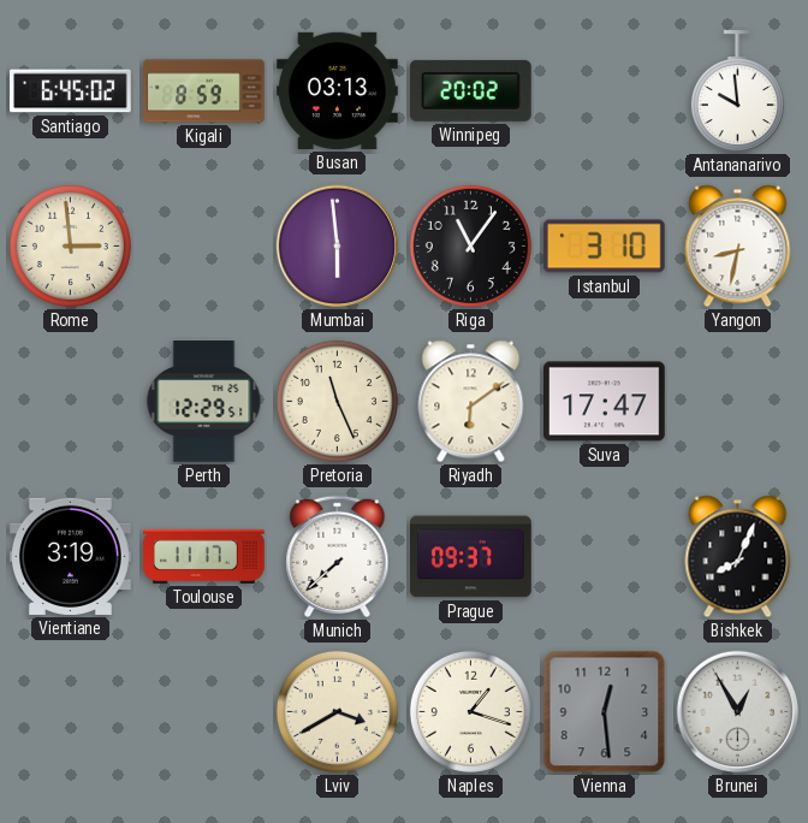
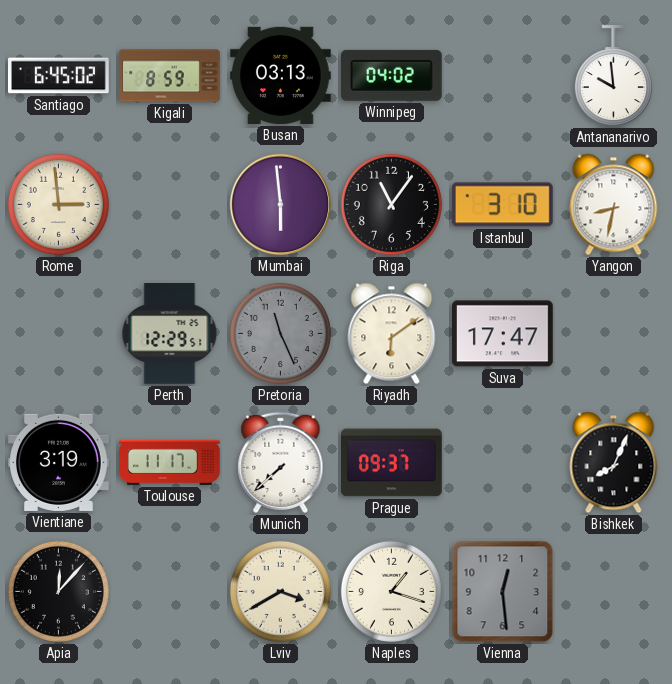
Winnipeg: 20:02 -> 04:02 (391, 75)
Pretoria dial: cream -> grey (280, 333)
Apia: none -> 12:07 (58, 591)
Brunei: 12:55 -> none (738, 712)
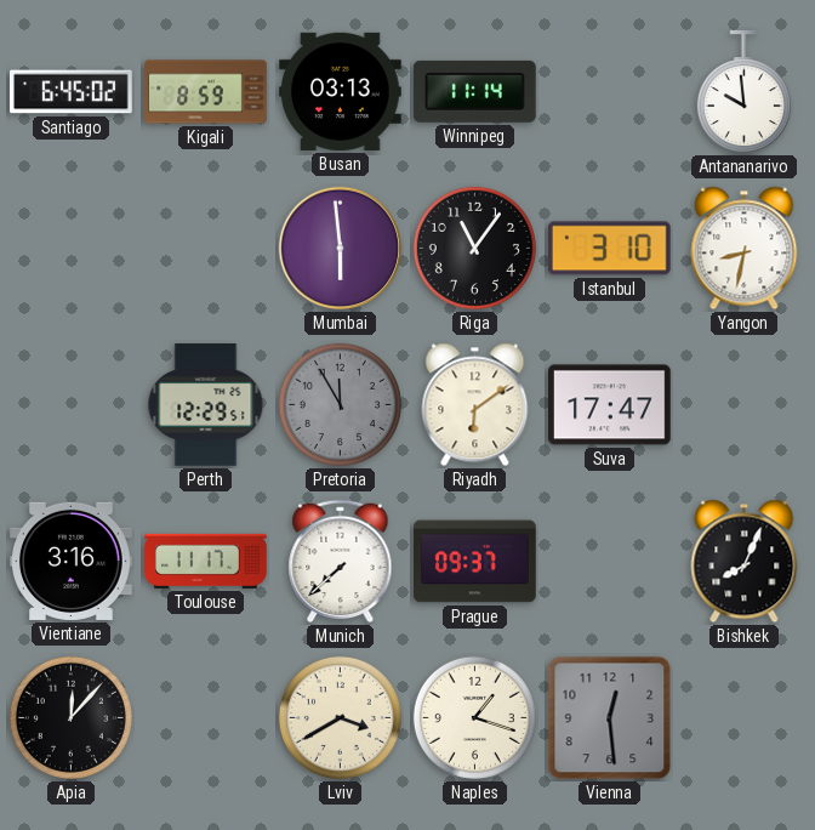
Winnipeg: 04:02 -> 11:14 (474, 91)
Rome: 2:59 -> none (58, 204)
Pretoria: 11:26 -> 11:55 (340, 404)
Vientiane: 3:19 -> 3:16 (72, 561)
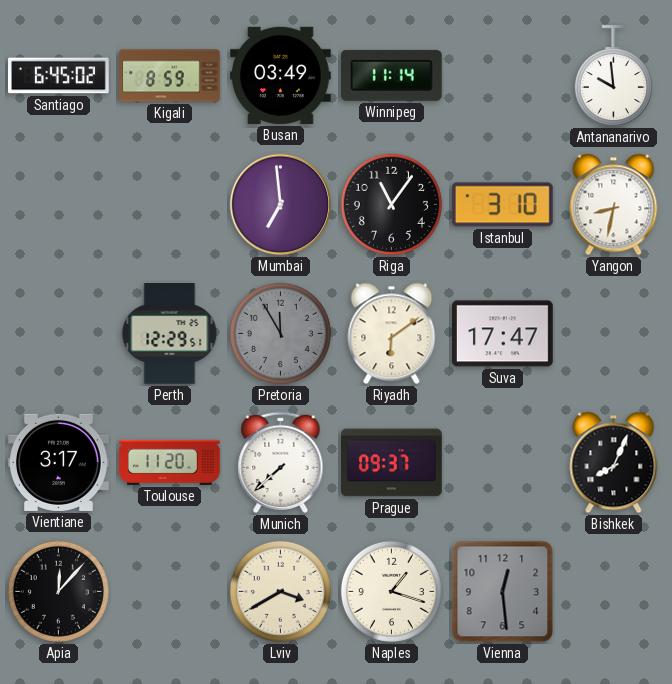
Busan: 03:13 -> 03:49 (281, 75)
Mumbai: 5:59 -> 6:59 (281, 205)
Vientiane: 3:16 -> 3:17 (59, 462)
Toulouse: 11:17 -> 11:20 (170, 462)
